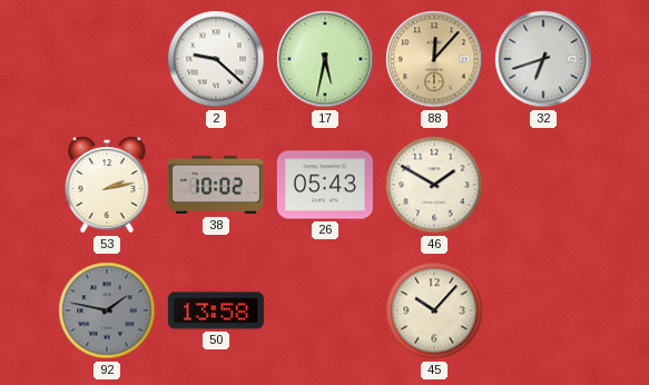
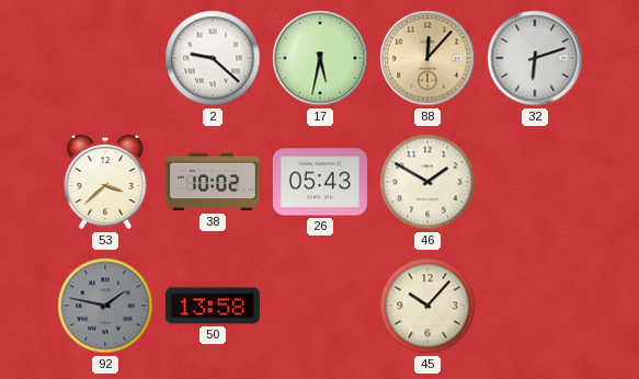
32: 6:42 -> 6:12 (535, 58)
53: 2:13 -> 3:38 (105, 182)
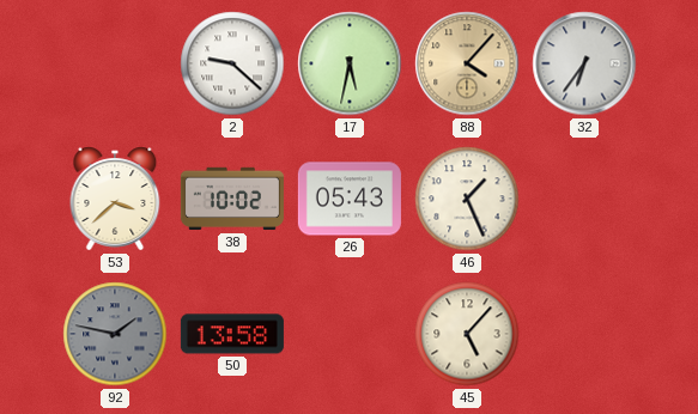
88: 12:07 -> 4:07 (467, 63)
32: 6:12 -> 6:36 (584, 63)
46: 1:50 -> 1:26 (467, 199)
45: 10:07 -> 5:07 (467, 334)
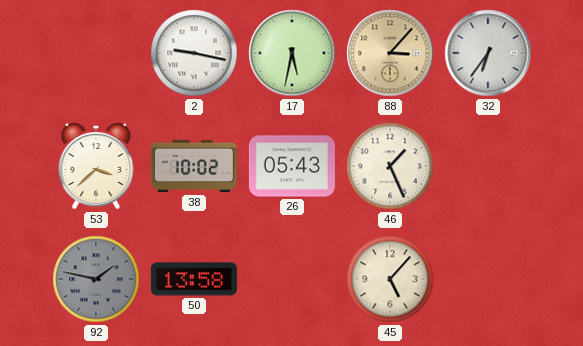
2: 9:22 -> 9:17 (194, 53)
88: 4:07 -> 3:07 (390, 53)
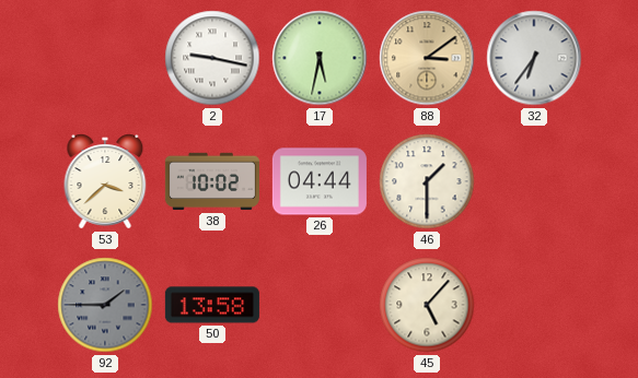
88: 3:07 -> 3:09 (427, 58)
26: 05:43 -> 04:44 (320, 181)
46: 1:26 -> 1:30 (427, 181)
92: 1:47 -> 1:45 (105, 305)
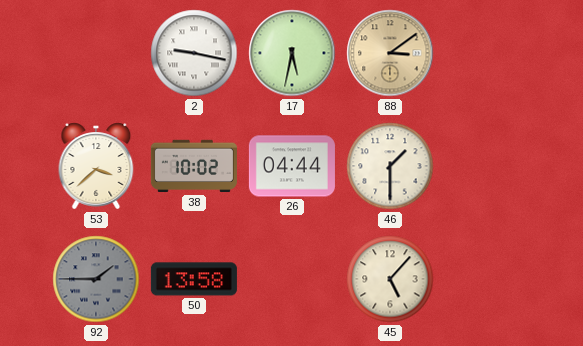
32: 6:36 -> none (534, 58)
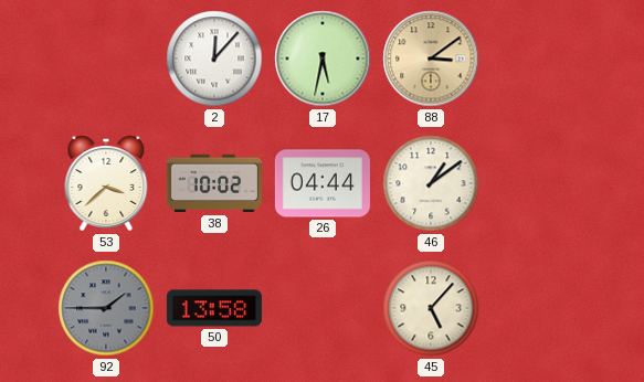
2: 9:17 -> 12:07 (214, 59)
46: 1:30 -> 1:09 (431, 183)
